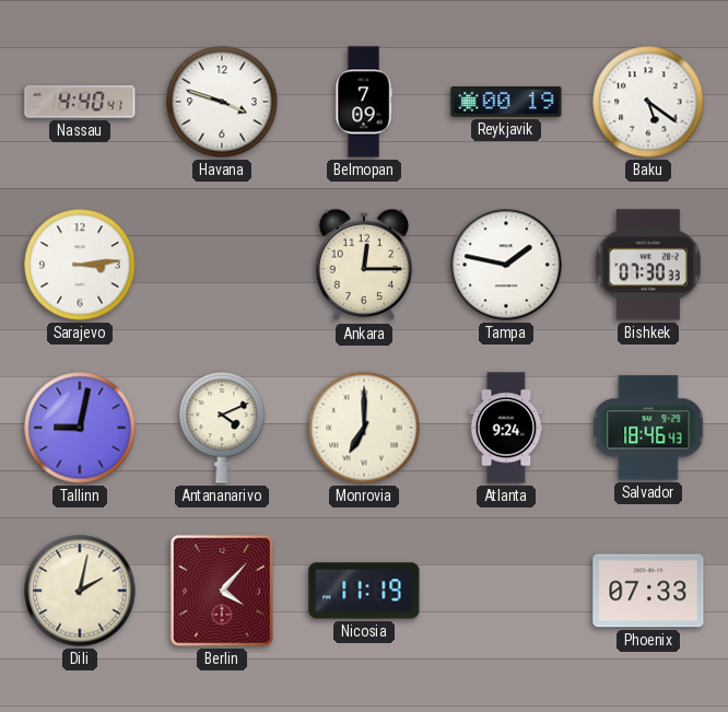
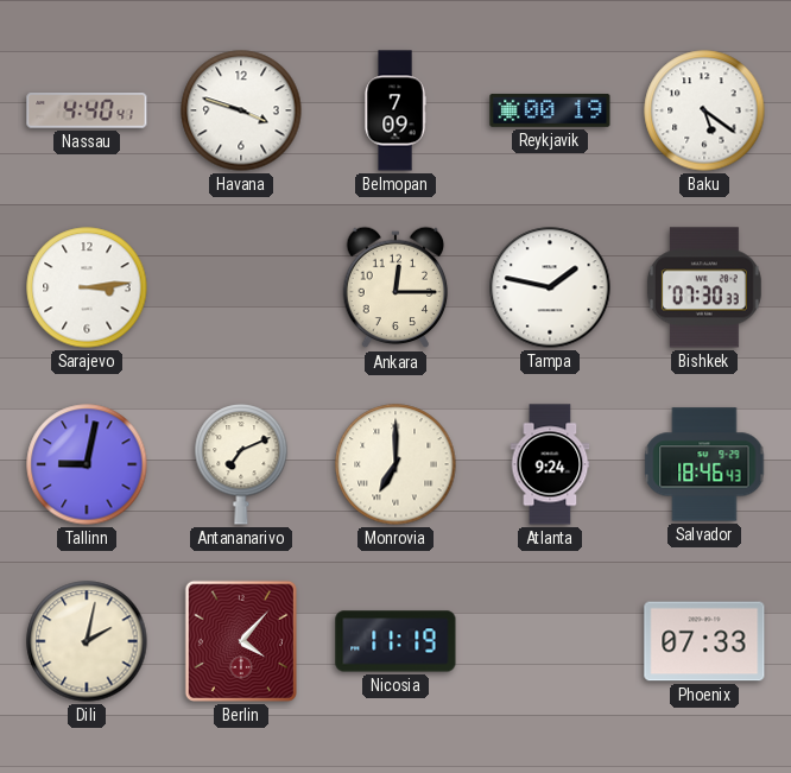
Antananarivo: 4:11 -> 7:11 (241, 464)
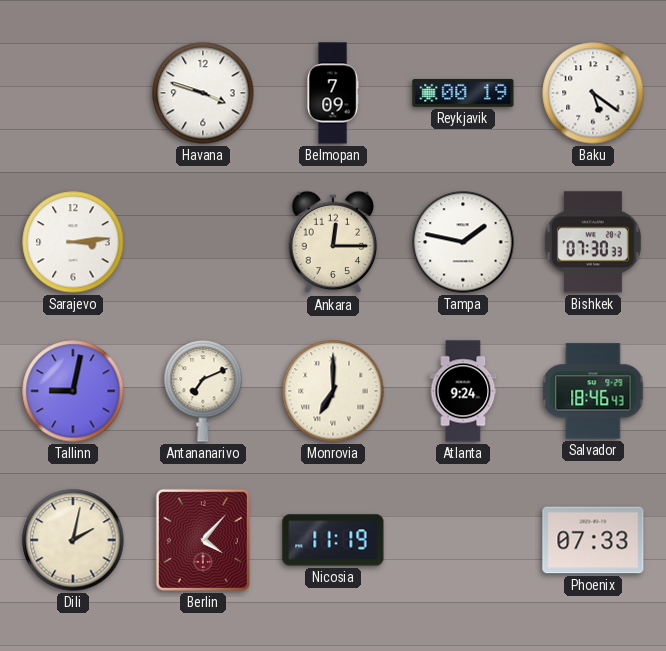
Nassau: 4:40 -> none (87, 112)
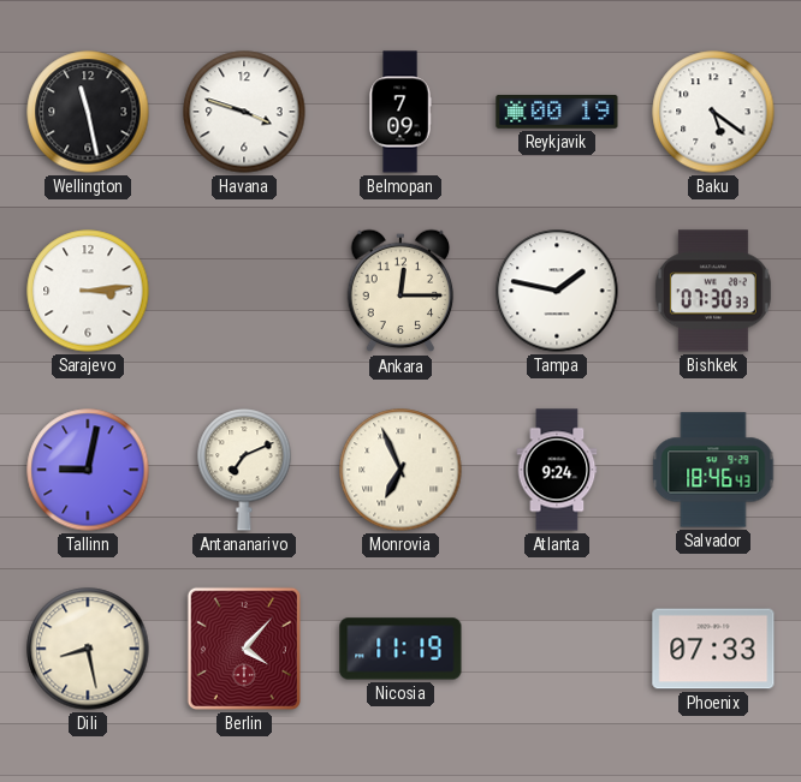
Wellington: none -> 11:28 (88, 112)
Monrovia: 7:00 -> 6:56 (400, 470)
Dili: 2:02 -> 8:28 (88, 649)
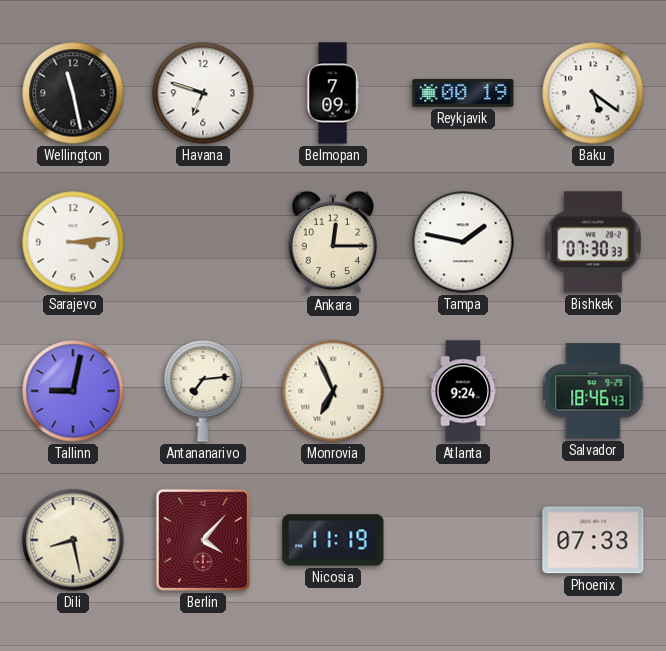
Havana: 3:48 -> 6:48 (203, 93)
Antananarivo: 7:11 -> 7:14 (203, 391)
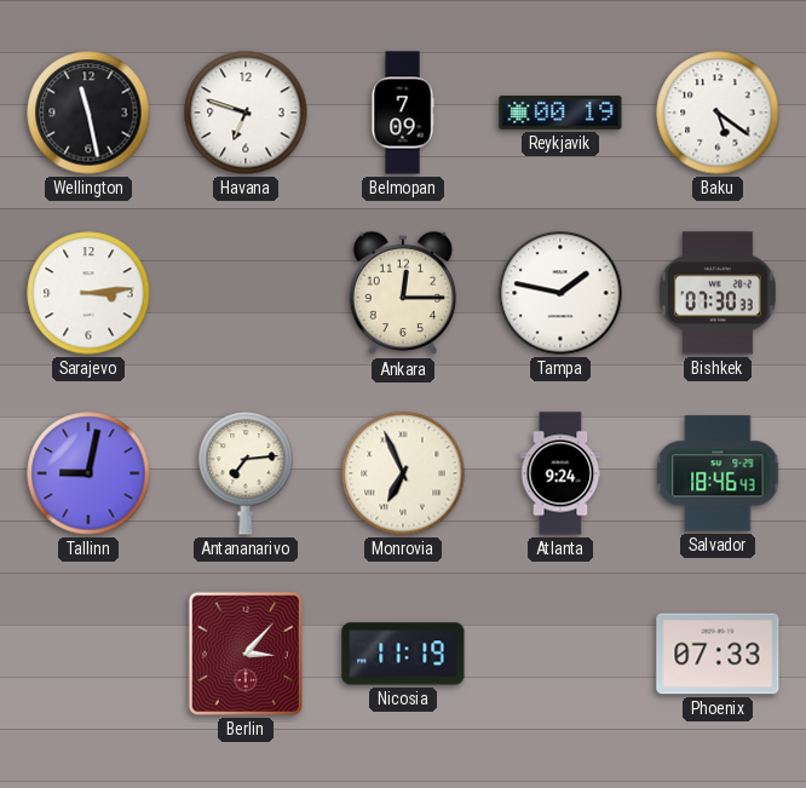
Dili: 8:28 -> none (73, 540)
Berlin: 4:07 -> 3:07 (246, 654)
